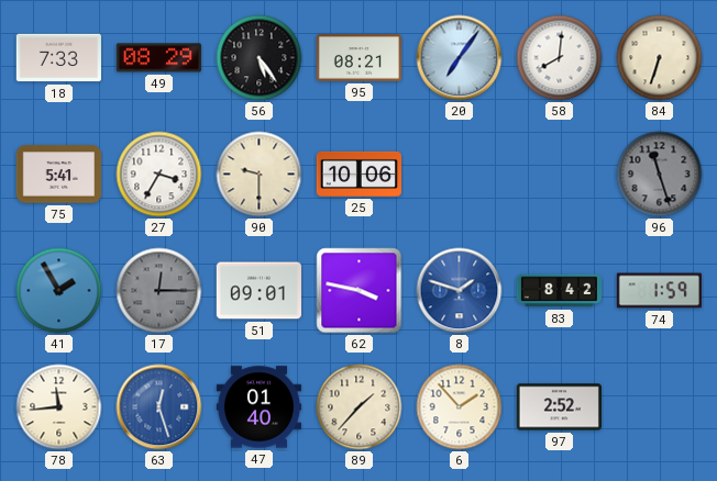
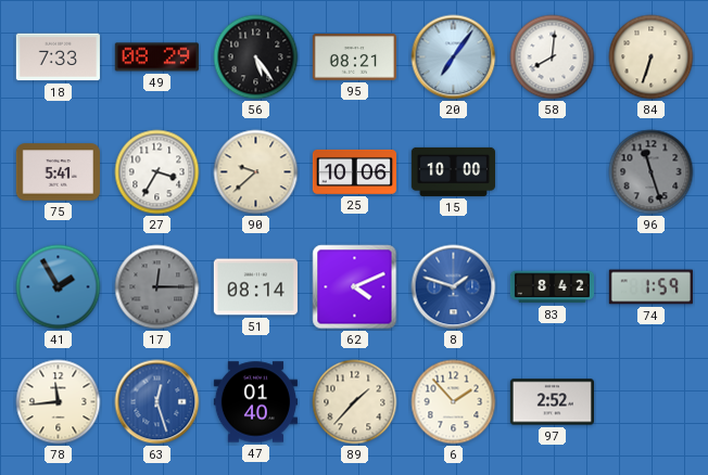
90: 9:30 -> 9:38 (256, 172)
15: none -> 10:00 (453, 171)
51: 09:01 -> 08:14 (255, 287)
62: 3:47 -> 4:11 (355, 287)
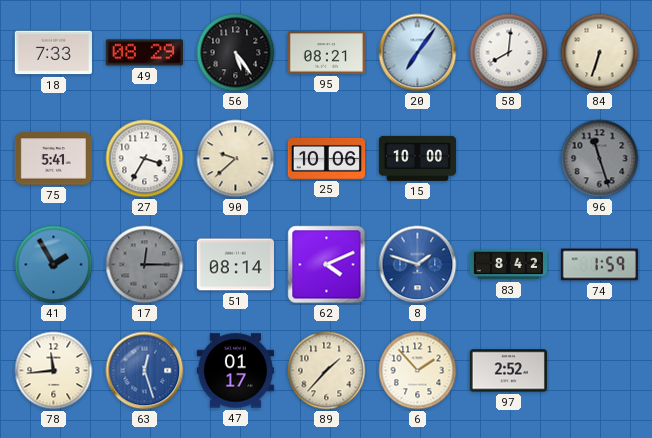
47: 01:40 -> 01:17 (235, 371)
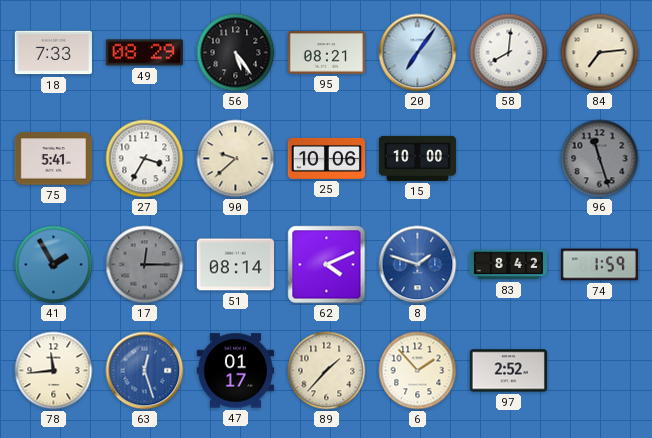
84: 6:33 -> 7:14 (600, 53)
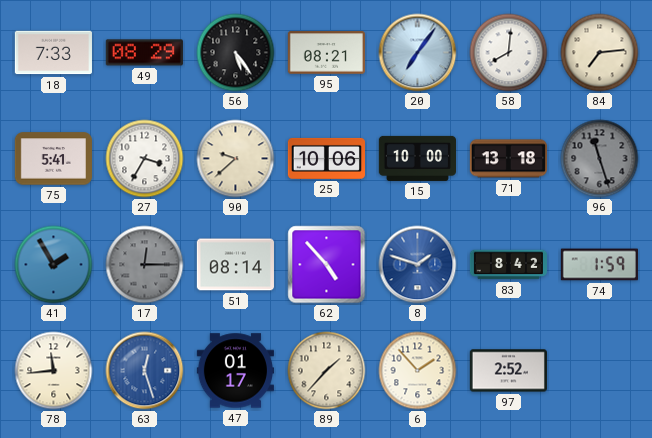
71: none -> 13:18 (508, 159)
62: 4:11 -> 4:53 (327, 265)
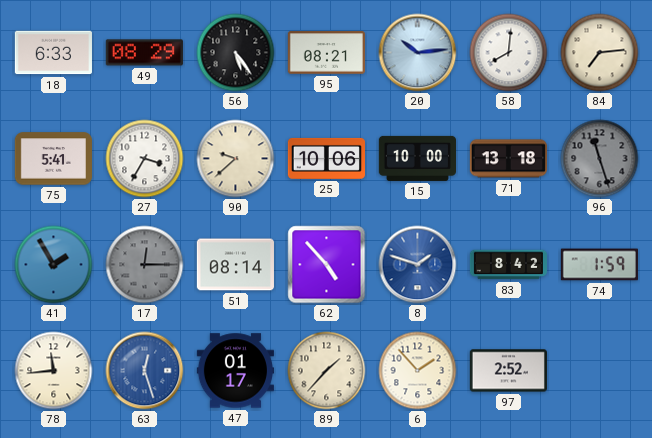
18: 7:33 -> 6:33 (53, 53)
20: 7:06 -> 10:14 (418, 53)
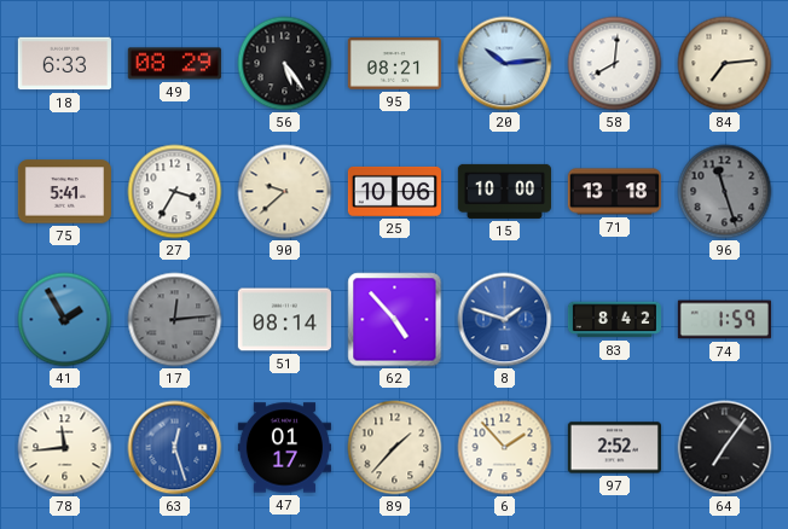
17: 12:15 -> 12:14 (175, 320)
64: none -> 7:06 (725, 448)
